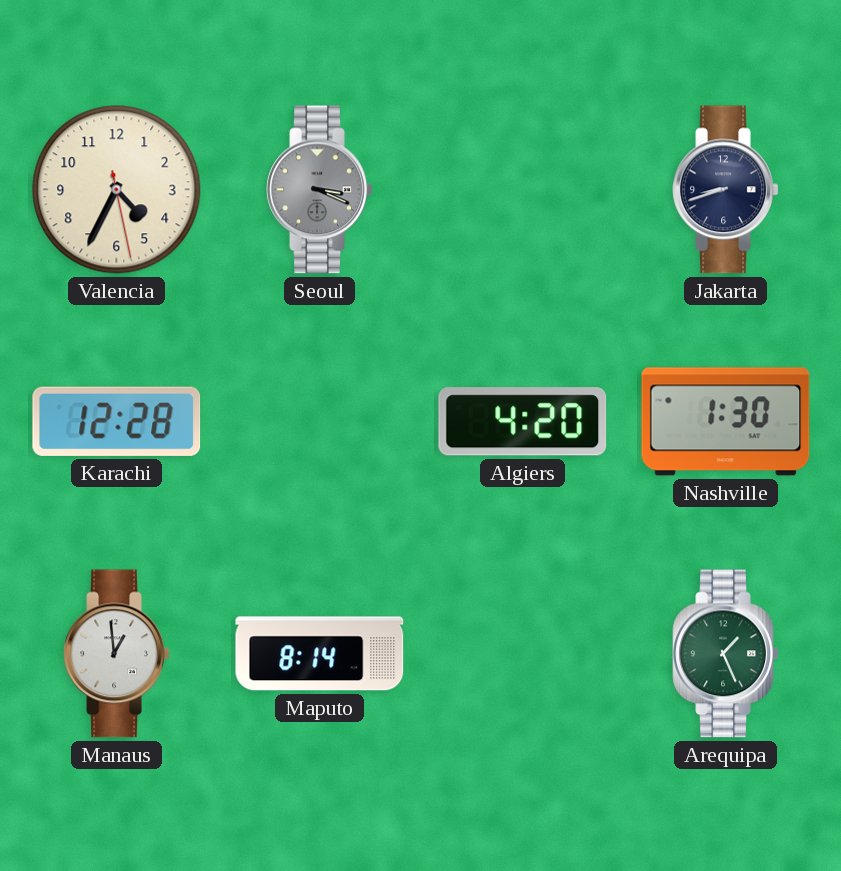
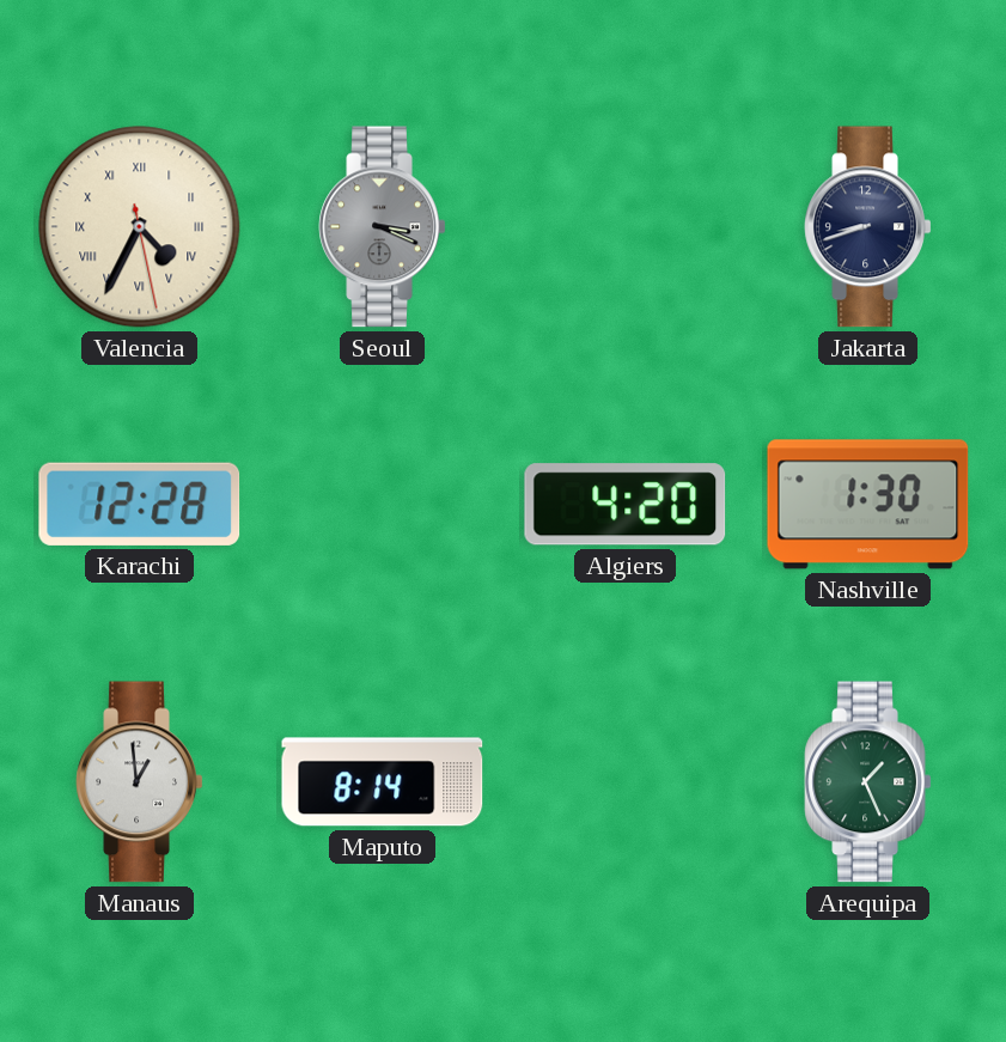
Valencia numerals: Arabic -> Roman (140, 227)
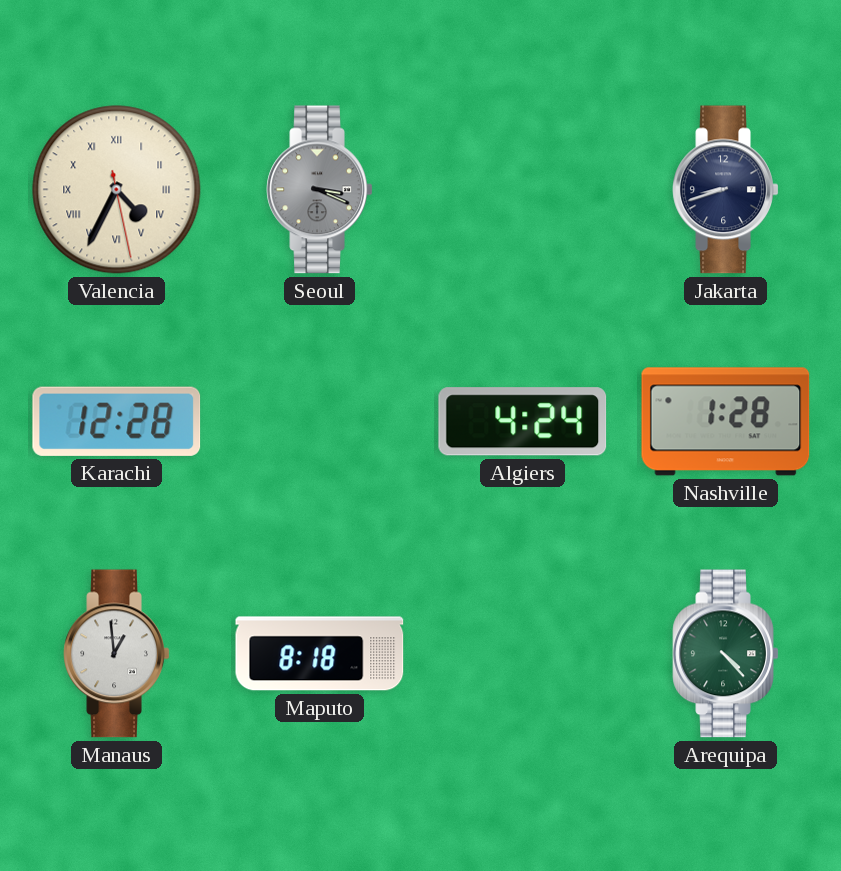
Algiers: 4:20 -> 4:24 (523, 422)
Nashville: 1:30 -> 1:28 (726, 422)
Maputo: 8:14 -> 8:18 (320, 654)
Arequipa: 1:26 -> 4:23 (726, 654)
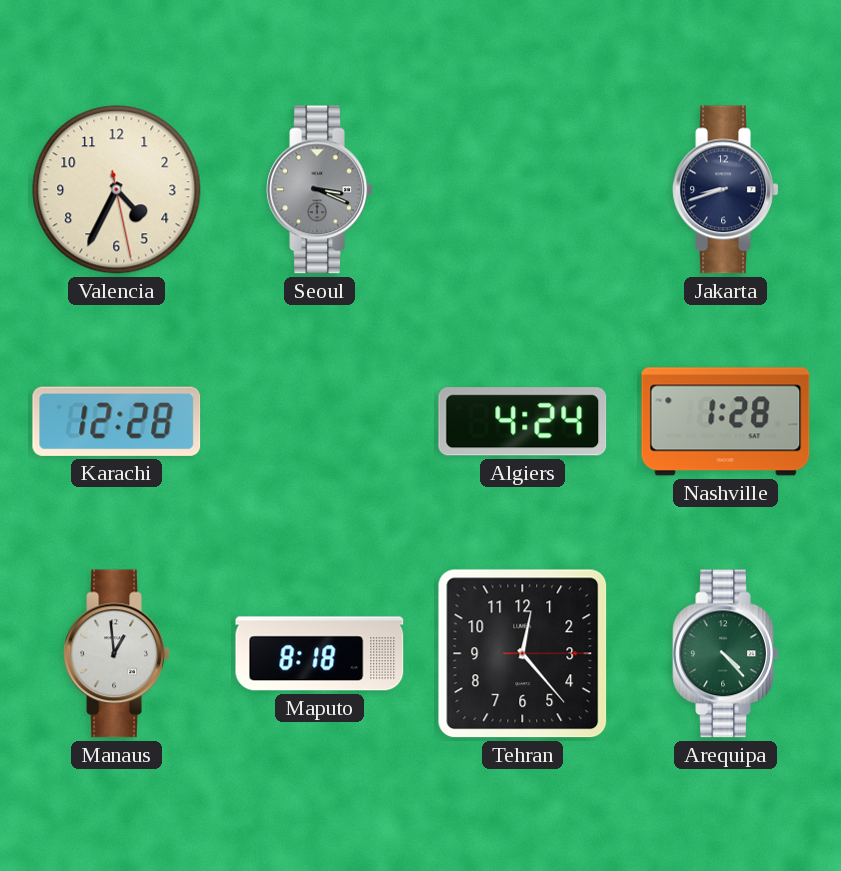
Valencia numerals: Roman -> Arabic (117, 190)
Tehran: none -> 12:23 (523, 654)
